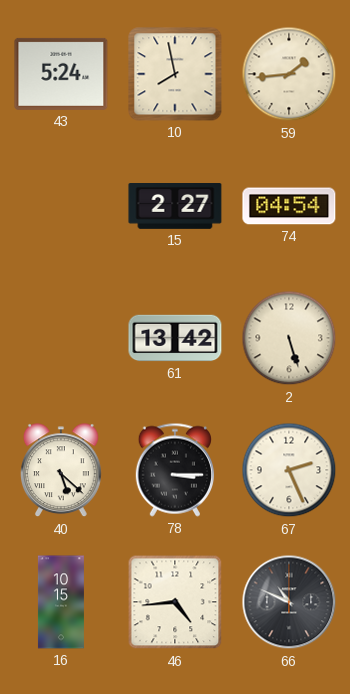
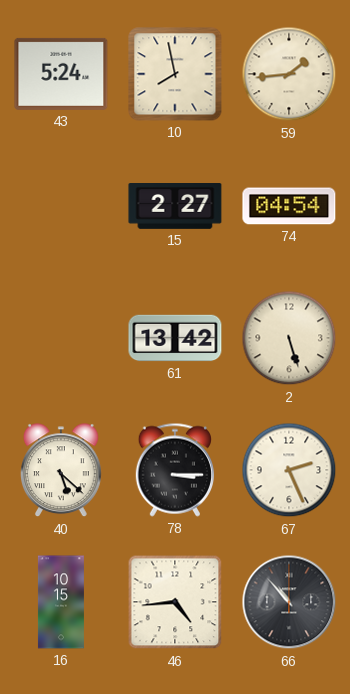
66: 10:49 -> 10:53 (289, 602)
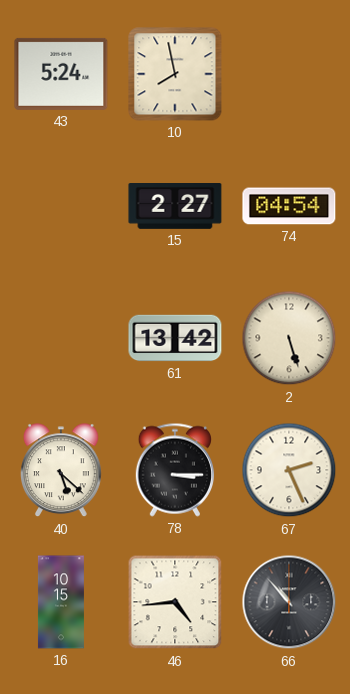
59: 1:44 -> none (289, 74)
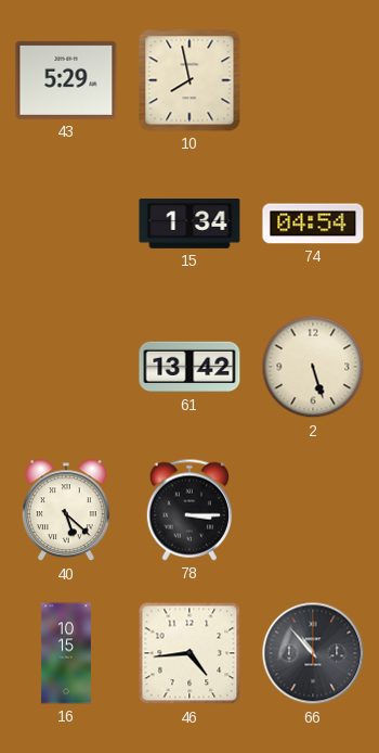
43: 5:24 -> 5:29 (66, 80)
15: 2:27 -> 1:34 (190, 225)
67: 2:26 -> none (289, 470)
